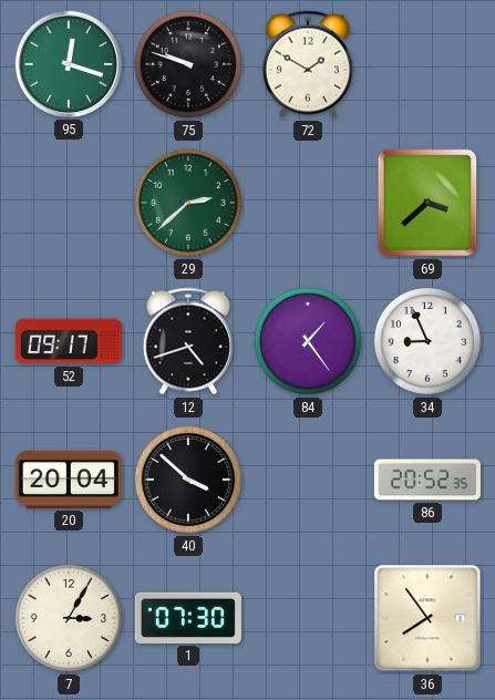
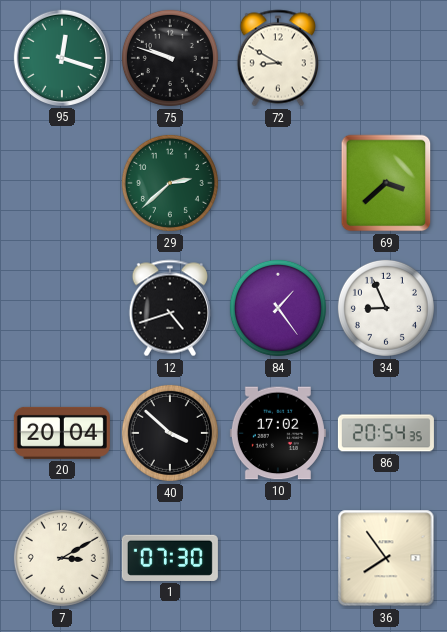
72: 1:50 -> 8:50 (278, 58)
52: 09:17 -> none (69, 341)
10: none -> 17:02 (278, 433)
86: 20:52 -> 20:54 (386, 433)
7: 3:05 -> 3:10 (62, 558)
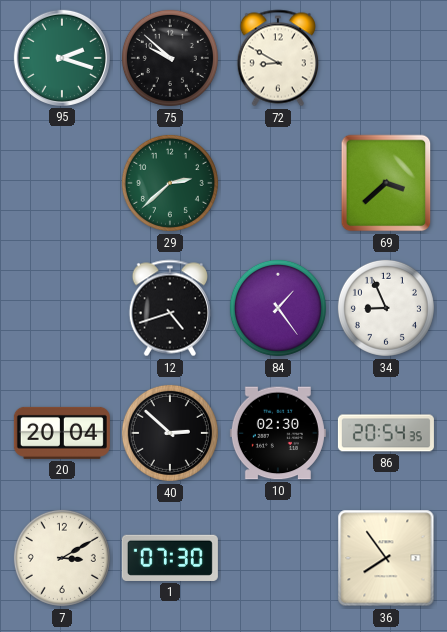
95: 12:18 -> 2:18 (62, 58)
75: 9:48 -> 9:52 (170, 58)
40: 3:52 -> 2:52 (170, 433)
10: 17:02 -> 02:30 (278, 433)
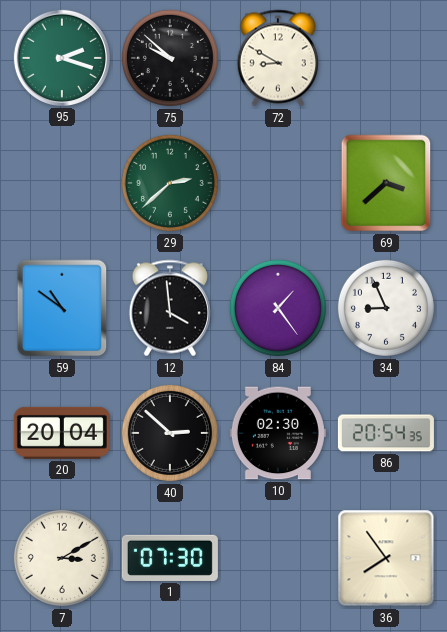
59: none -> 10:51 (62, 308)
12: 4:42 -> 3:59 (170, 308)
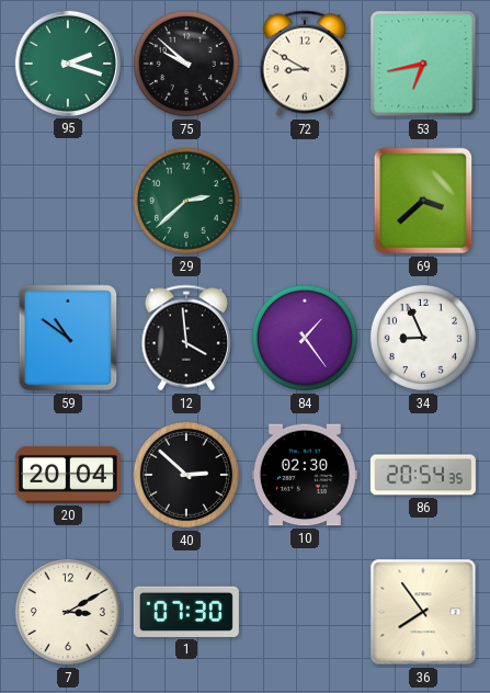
53: none -> 6:43 (423, 64)
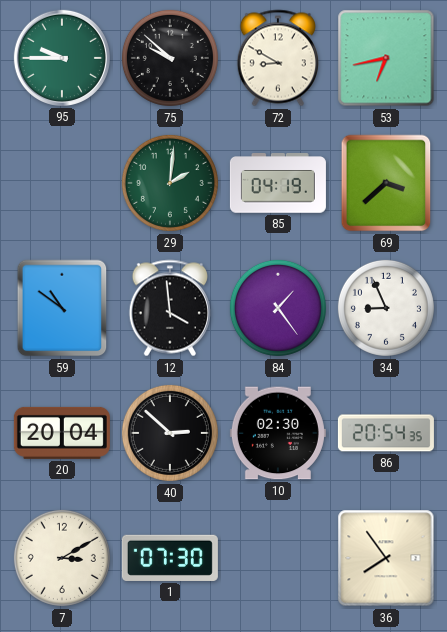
95: 2:18 -> 9:45 (62, 58)
29: 2:38 -> 2:01 (170, 183)
85: none -> 04:19 (278, 183)
